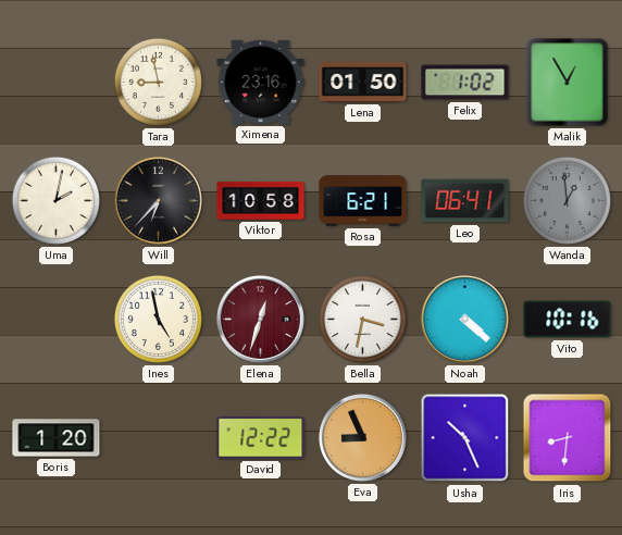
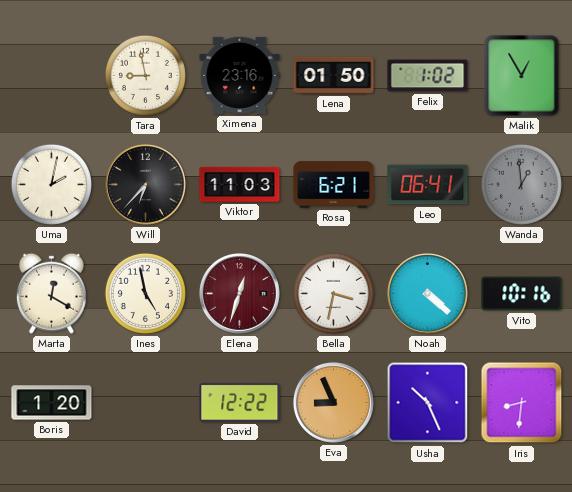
Viktor: 10:58 -> 11:03 (240, 184)
Marta: none -> 12:20 (51, 293)
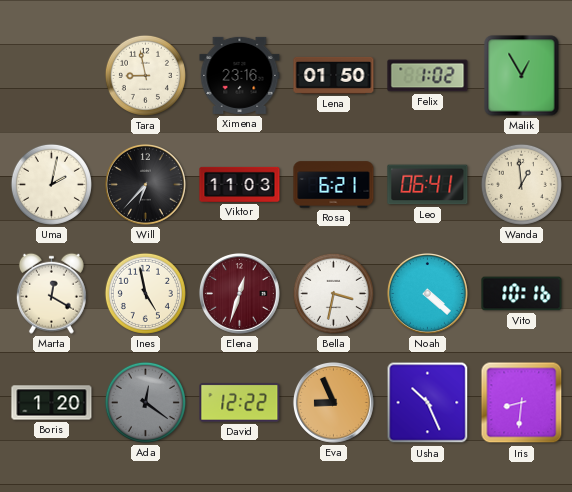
Wanda dial: grey -> cream (521, 184)
Ada: none -> 12:21 (145, 402)
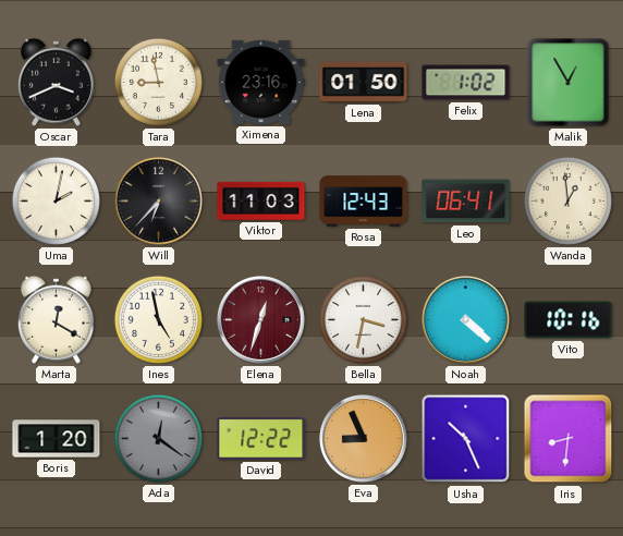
Oscar: none -> 3:41 (56, 82)
Rosa: 6:21 -> 12:43 (364, 202)
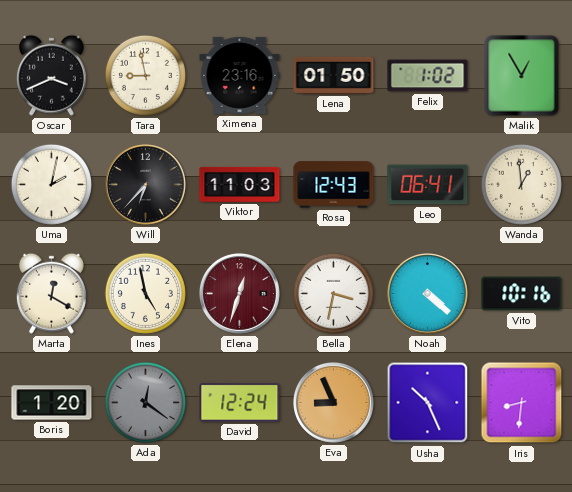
David: 12:22 -> 12:24 (240, 403)
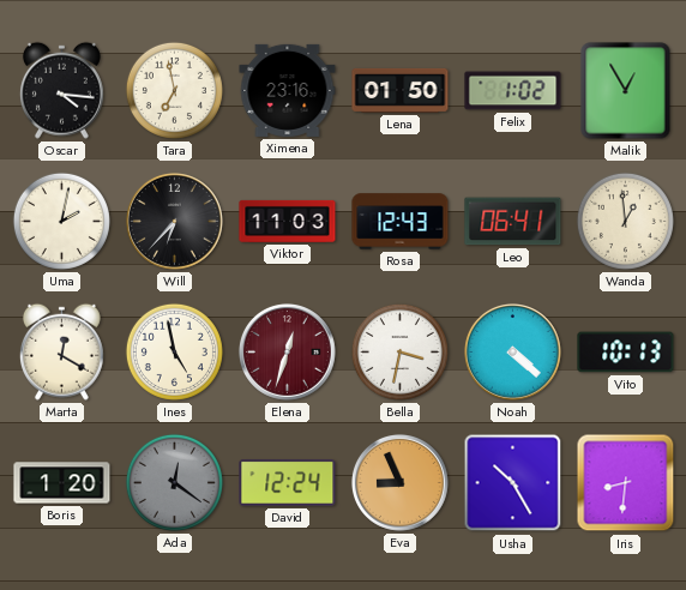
Oscar: 3:41 -> 4:16 (61, 90)
Tara: 8:58 -> 6:58 (174, 90)
Vito: 10:16 -> 10:13 (626, 353)
Usha: 10:26 -> 10:25 (513, 483)
